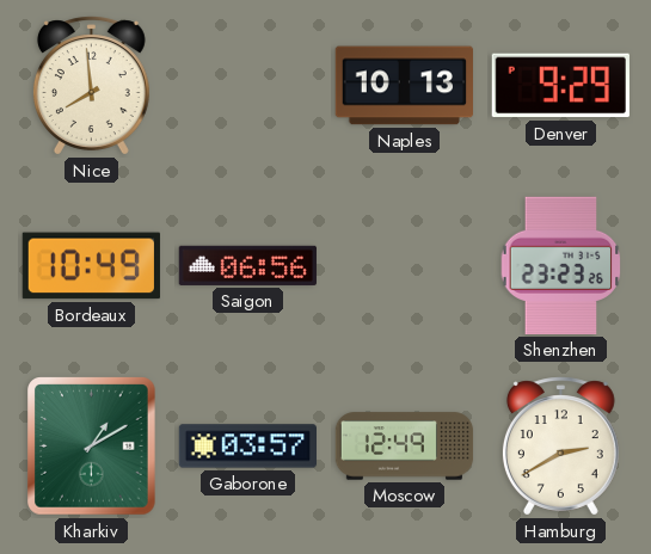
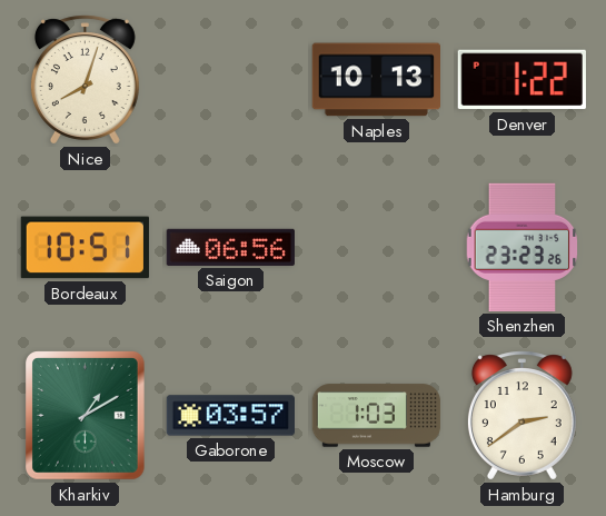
Nice: 7:59 -> 8:03 (85, 80)
Denver: 9:29 -> 1:22 (521, 80)
Bordeaux: 10:49 -> 10:51 (85, 248)
Moscow: 12:49 -> 1:03 (377, 416)
Hamburg: 2:40 -> 2:39 (521, 416)
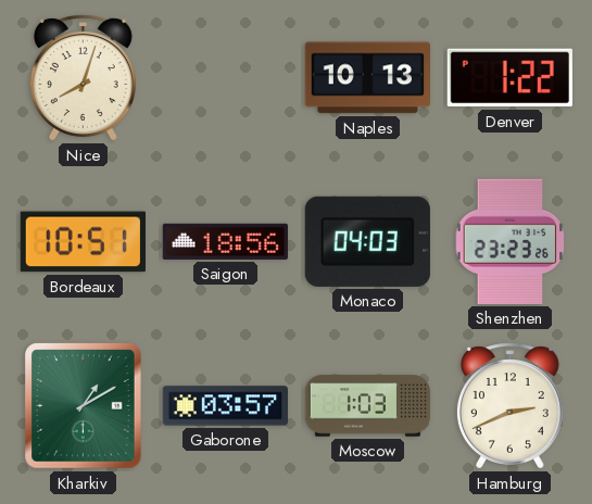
Saigon: 06:56 -> 18:56 (225, 241)
Monaco: none -> 04:03 (367, 241)
Hamburg: 2:39 -> 2:41 (509, 406)
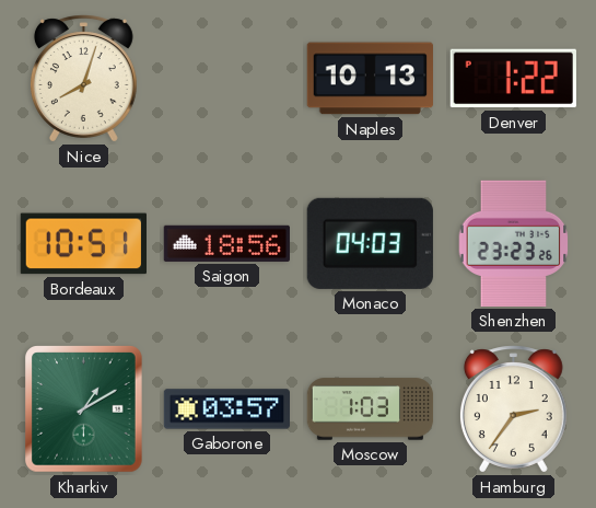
Hamburg: 2:41 -> 2:36 (513, 409)
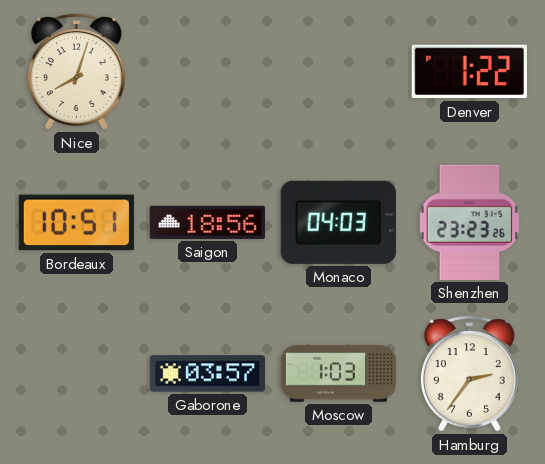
Naples: 10:13 -> none (370, 79)
Kharkiv: 1:10 -> none (84, 409)
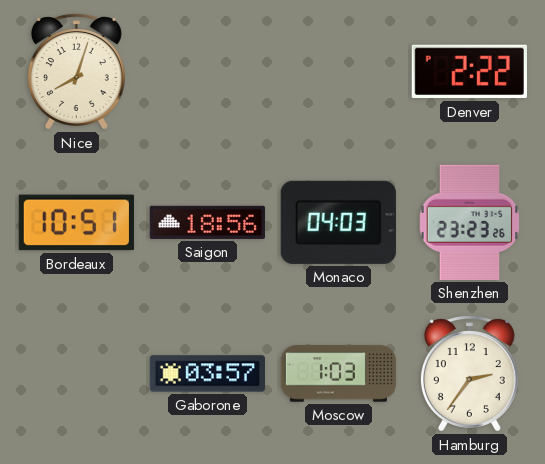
Denver: 1:22 -> 2:22 (469, 72)
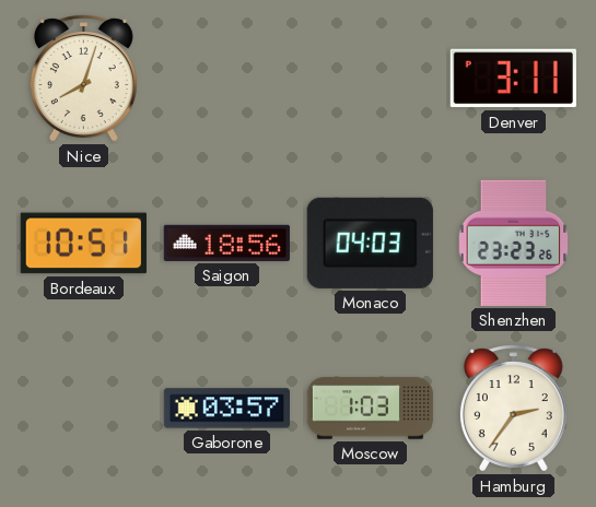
Denver: 2:22 -> 3:11 (513, 79)
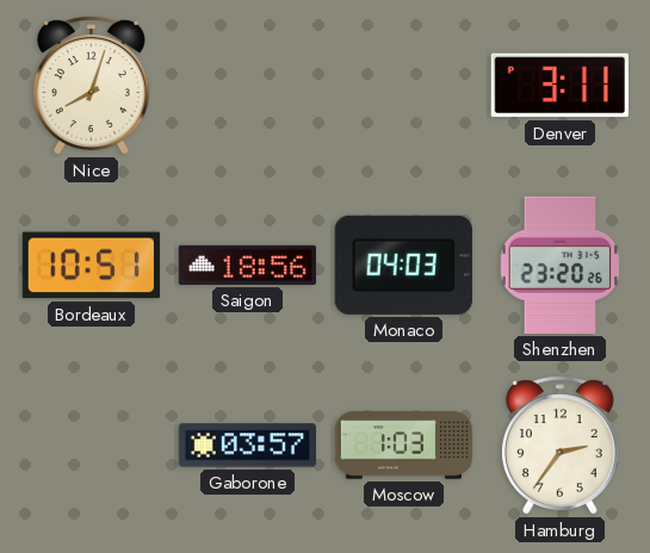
Shenzhen: 23:23 -> 23:20 (561, 265)
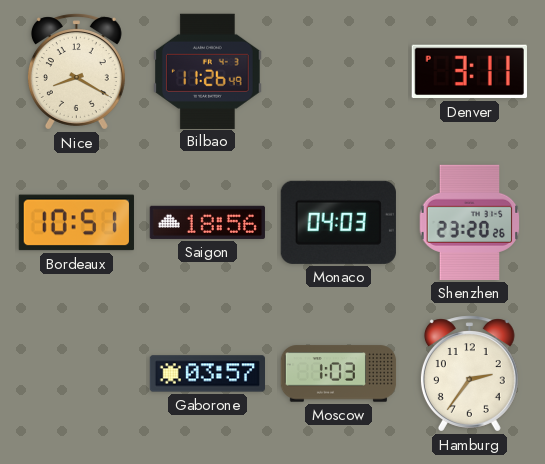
Nice: 8:03 -> 8:20 (76, 72)
Bilbao: none -> 11:26 (208, 71)
